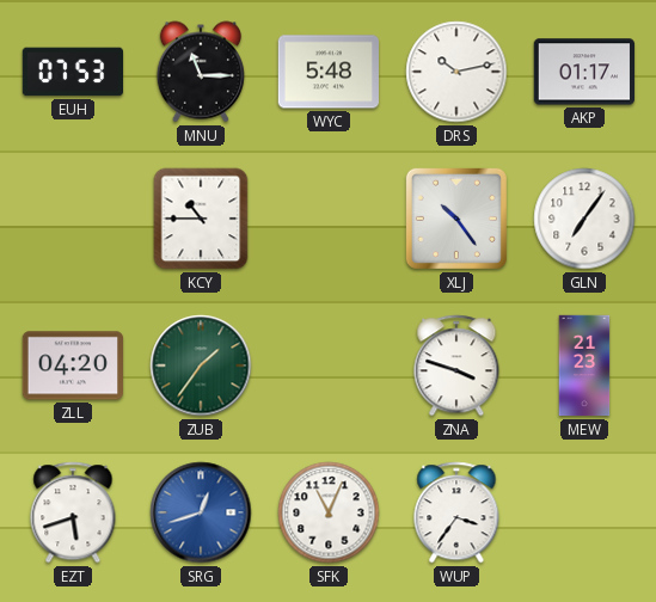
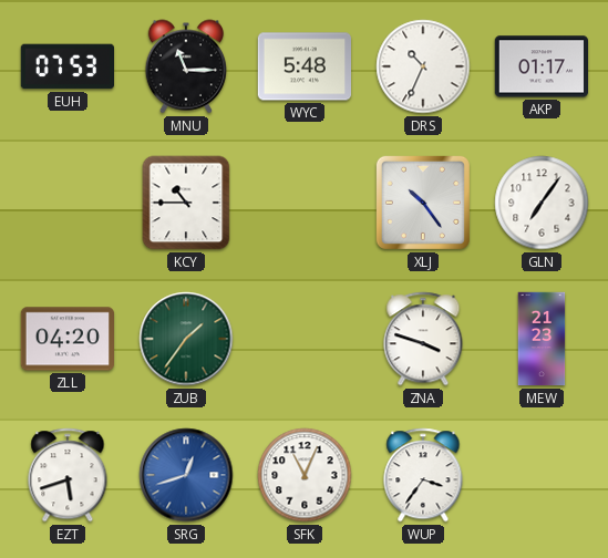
DRS: 10:13 -> 10:34 (423, 66)
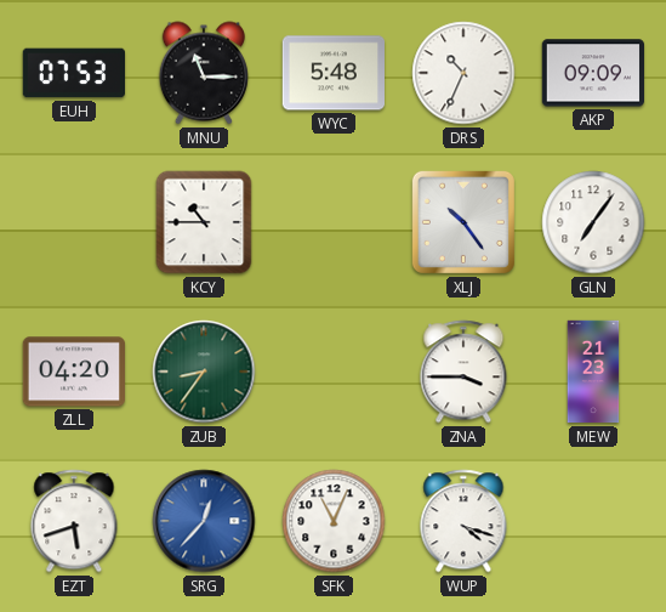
AKP: 01:17 -> 09:09 (592, 73)
ZUB: 1:36 -> 8:36 (204, 372)
ZNA: 3:48 -> 3:45 (463, 372)
SRG: 12:42 -> 12:37 (204, 521)
WUP: 3:36 -> 4:18 (463, 521)
